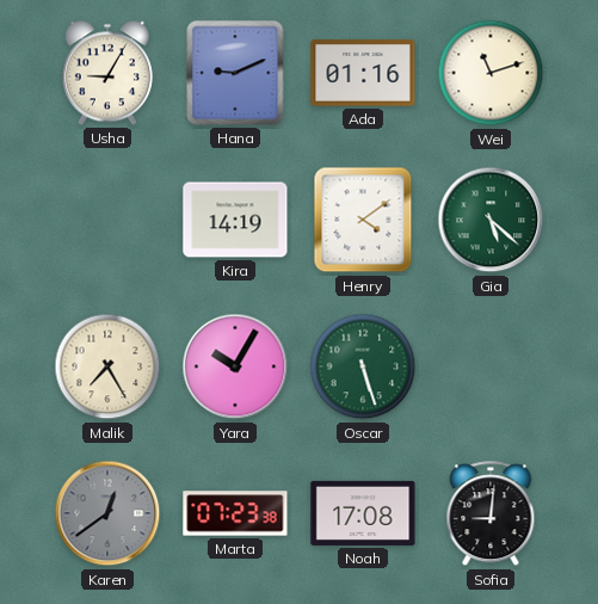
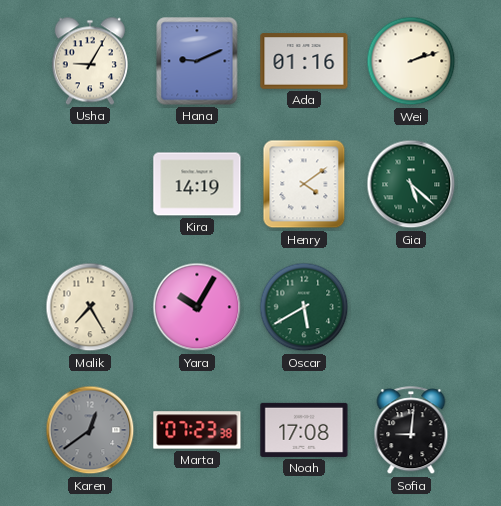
Wei: 11:12 -> 2:12 (411, 61)
Oscar: 5:27 -> 5:40 (304, 307)
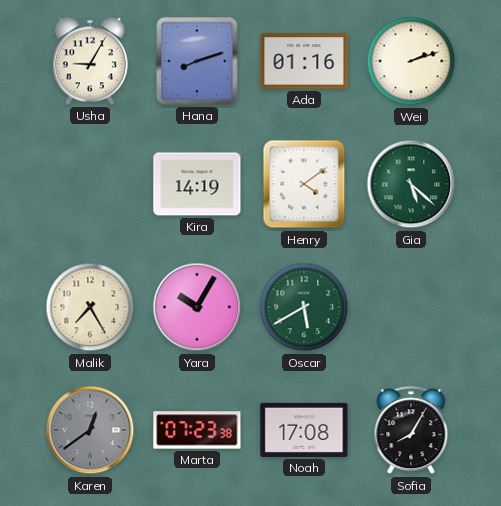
Hana: 9:11 -> 8:12 (197, 61)
Sofia: 9:01 -> 8:05 (411, 431)
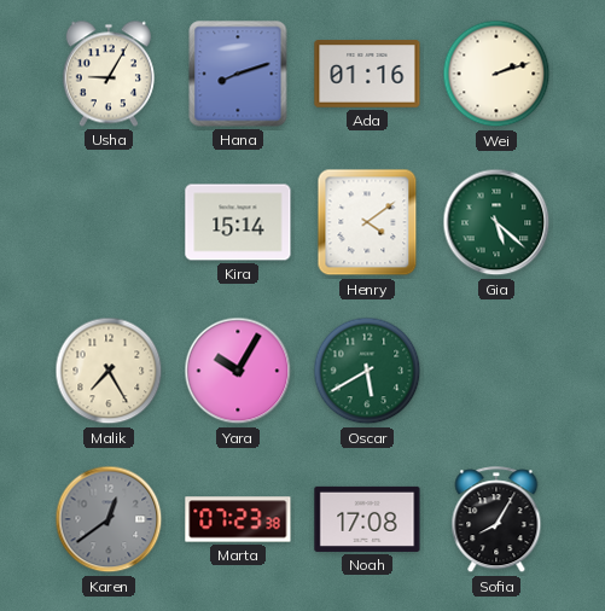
Kira: 14:19 -> 15:14 (238, 222)
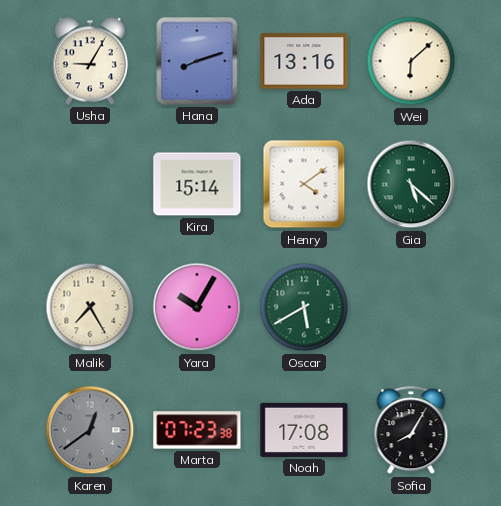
Ada: 01:16 -> 13:16 (304, 61)
Wei: 2:12 -> 6:08 (411, 61)
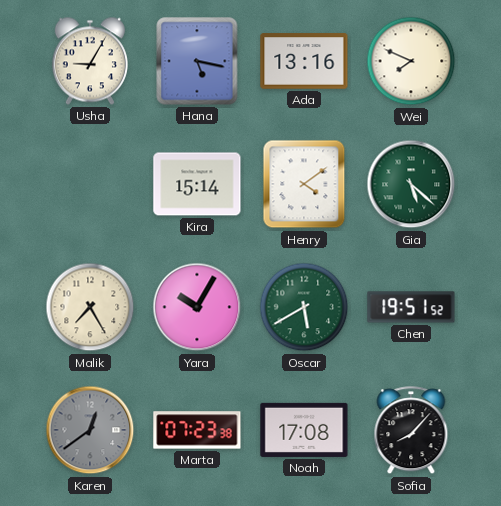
Hana: 8:12 -> 5:17 (197, 61)
Wei: 6:08 -> 7:49 (411, 61)
Chen: none -> 19:51 (411, 307)
Sofia: 8:05 -> 8:07 (411, 431)
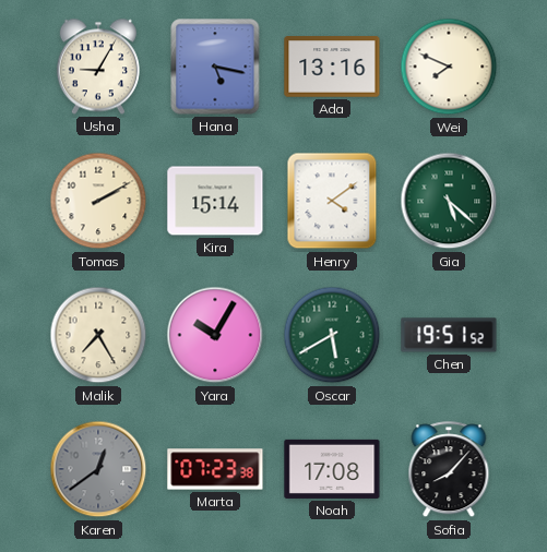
Tomas: none -> 2:10 (98, 201)
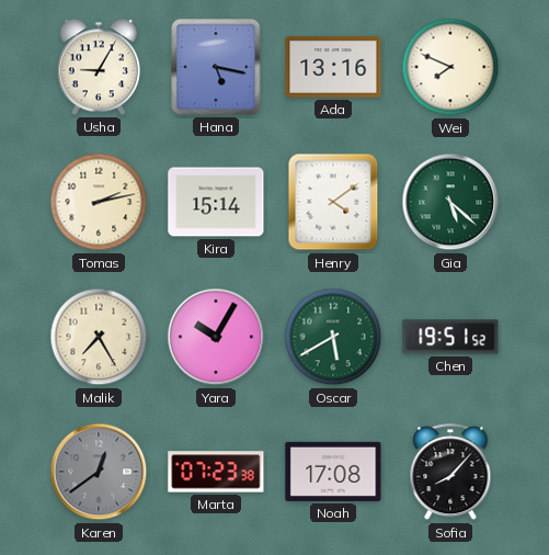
Tomas: 2:10 -> 2:13 (99, 202)
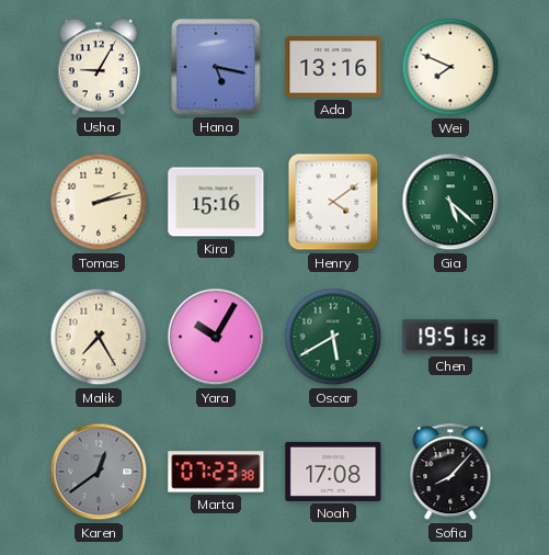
Kira: 15:14 -> 15:16 (216, 202)
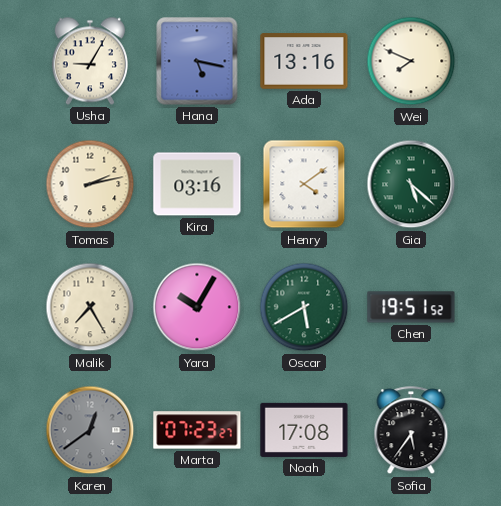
Kira: 15:16 -> 03:16 (197, 184)
Marta: 07:23:38 -> 07:23:27 (197, 430)
Sofia: 8:07 -> 5:36 (411, 431)
